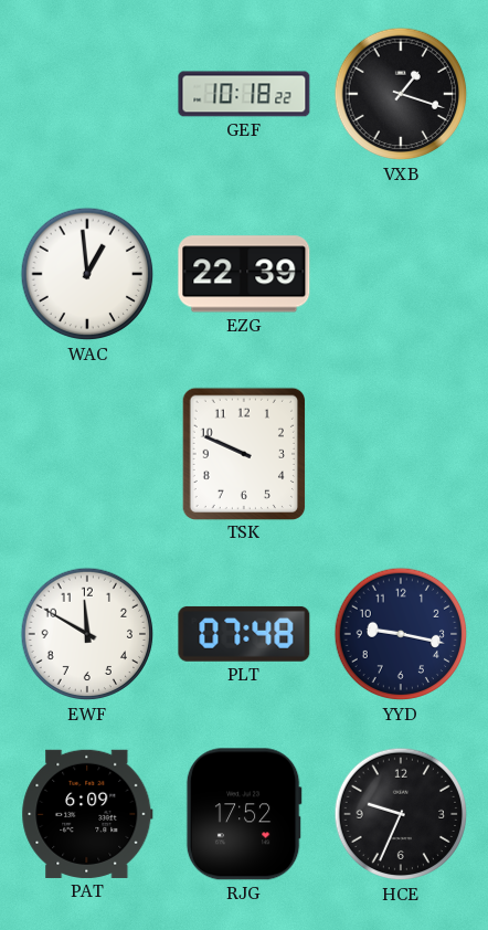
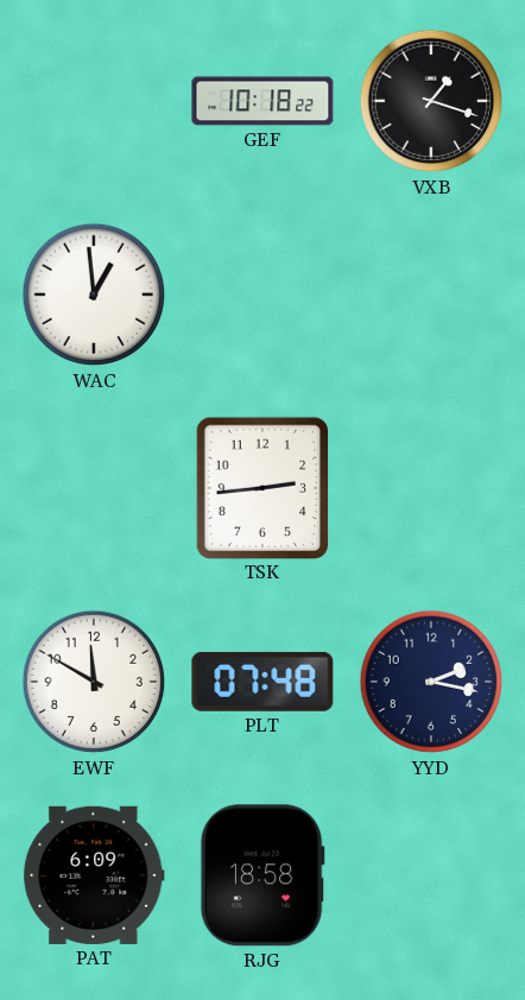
EZG: 22:39 -> none (244, 274)
TSK: 9:49 -> 2:44 (261, 487)
YYD: 9:17 -> 2:17 (431, 682)
RJG: 17:52 -> 18:58 (262, 875)
HCE: 9:34 -> none (401, 814)
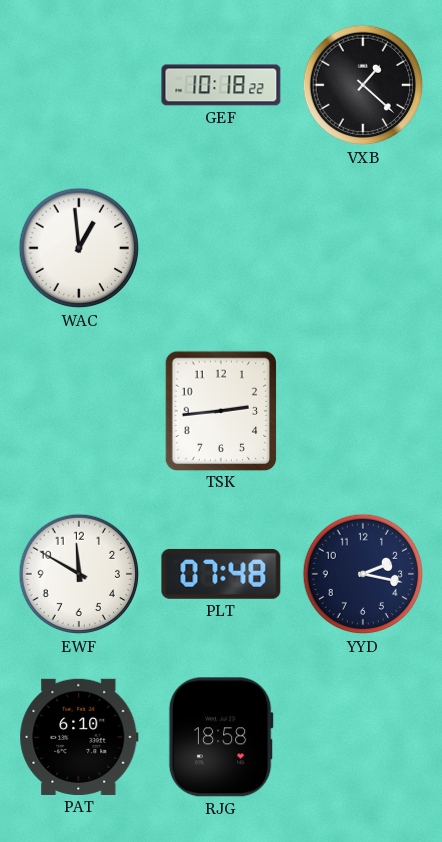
VXB: 1:18 -> 1:22 (363, 85)
PAT: 6:09 -> 6:10 (79, 737)
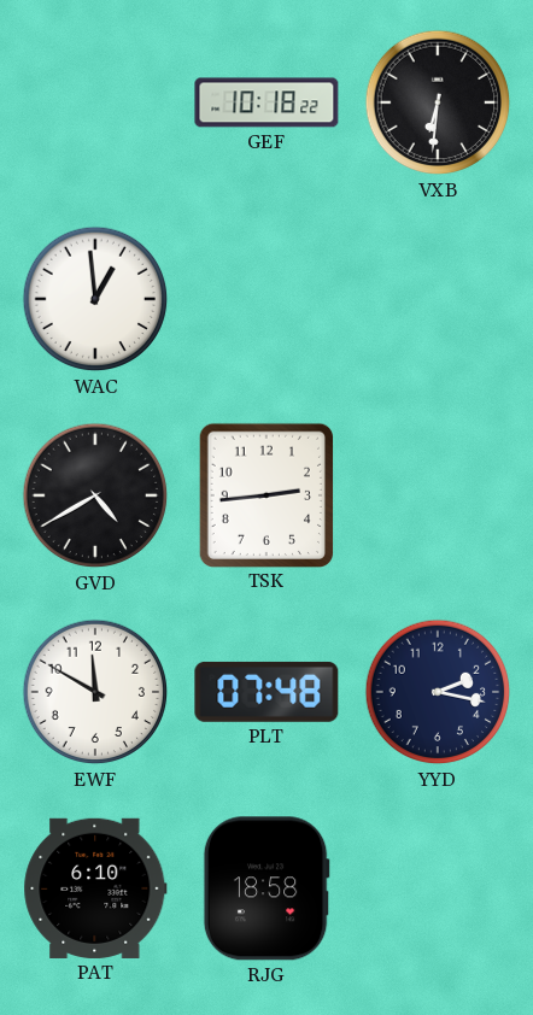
VXB: 1:22 -> 6:31 (438, 102)
GVD: none -> 4:40 (95, 495)
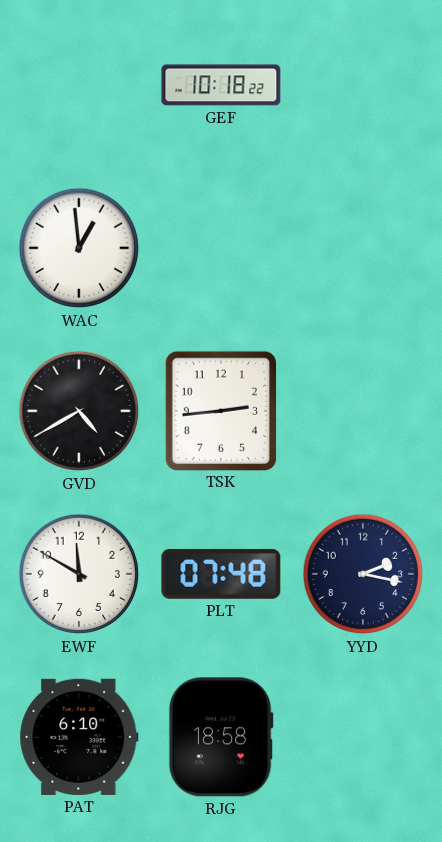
VXB: 6:31 -> none (438, 102)
